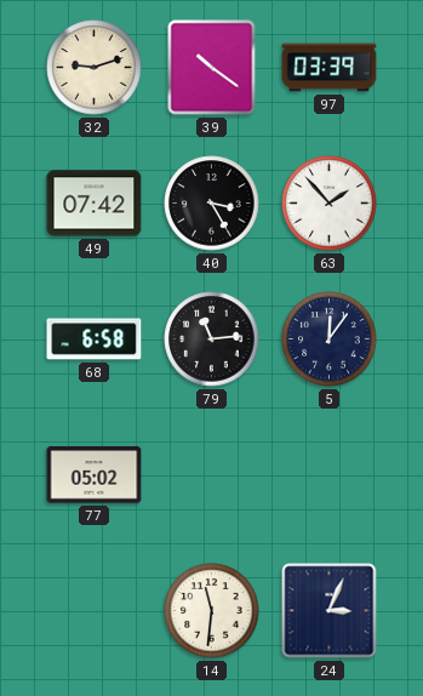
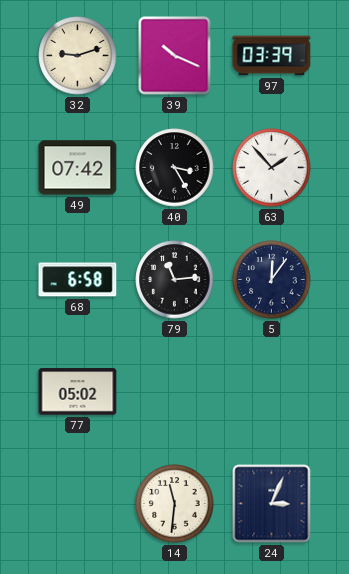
39: 10:21 -> 10:19 (175, 56)
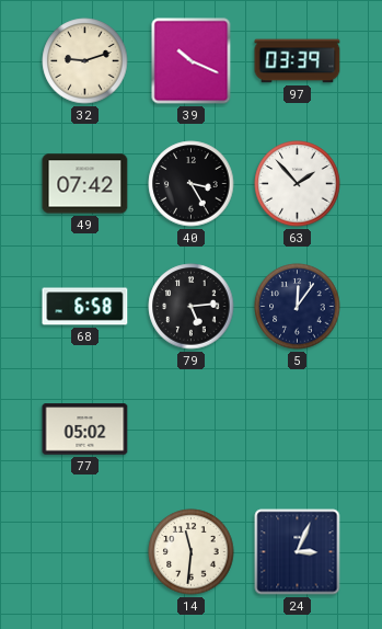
79: 11:14 -> 5:14 (192, 307)
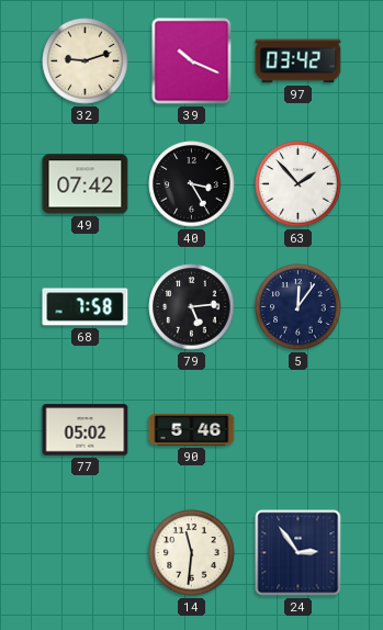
97: 03:39 -> 03:42 (298, 61)
68: 6:58 -> 7:58 (86, 307)
90: none -> 5:46 (192, 429)
24: 3:04 -> 2:54 (298, 553)
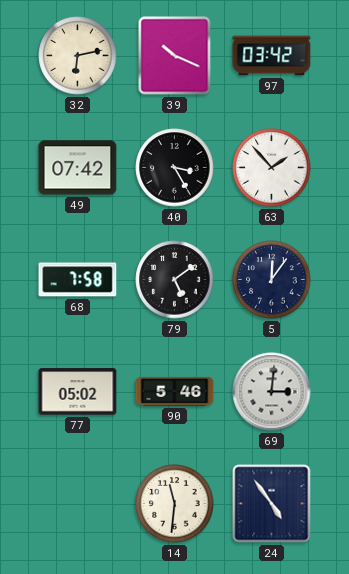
32: 9:12 -> 6:13 (78, 56)
79: 5:14 -> 5:09 (175, 280)
69: none -> 3:01 (272, 392)
24: 2:54 -> 4:54 (272, 504)
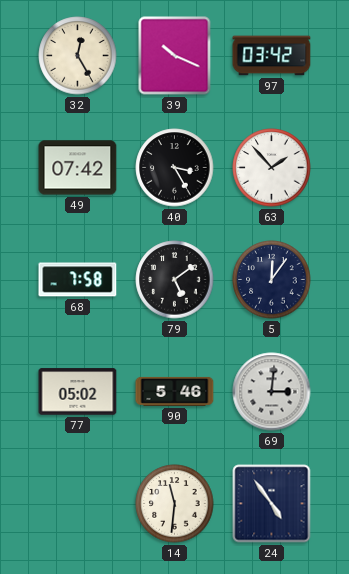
32: 6:13 -> 12:25 (78, 56)
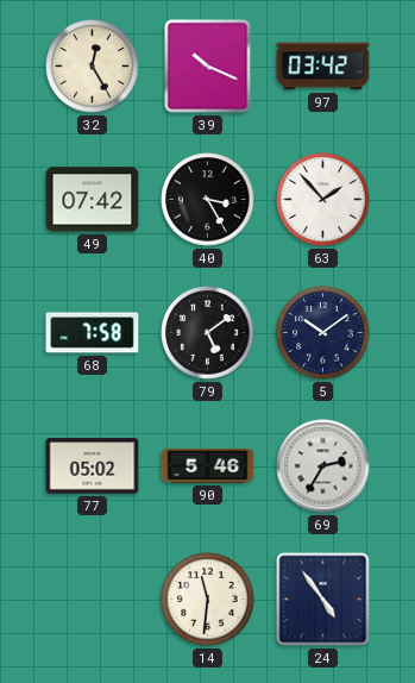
5: 12:06 -> 10:09 (323, 333)
69: 3:01 -> 2:35 (323, 466)
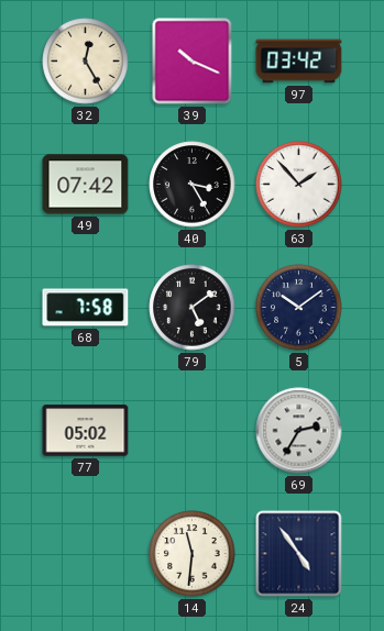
90: 5:46 -> none (208, 465)
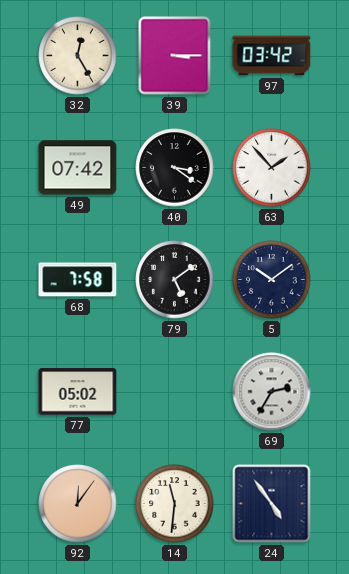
39: 10:19 -> 3:15 (175, 56)
40: 3:25 -> 3:21 (175, 168)
92: none -> 12:06 (78, 504)
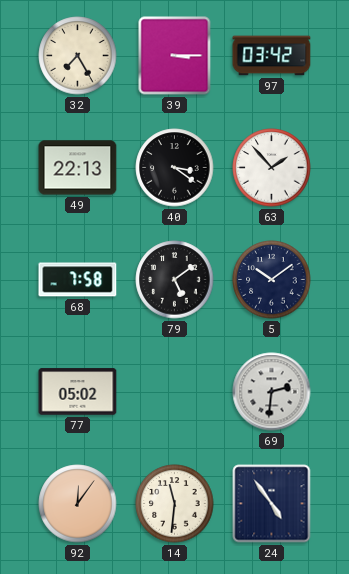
32: 12:25 -> 7:25 (78, 56)
49: 07:42 -> 22:13 (78, 168)
69: 2:35 -> 2:31 (272, 392)
